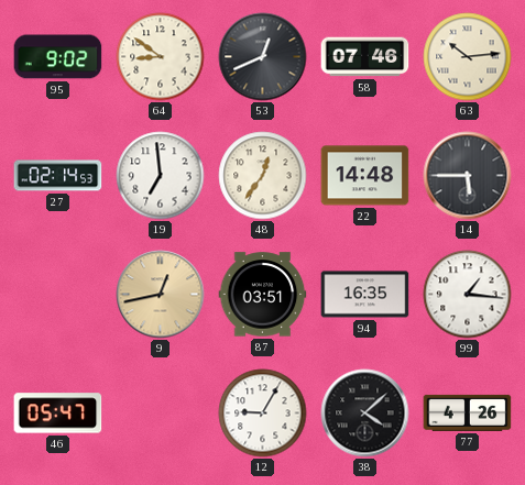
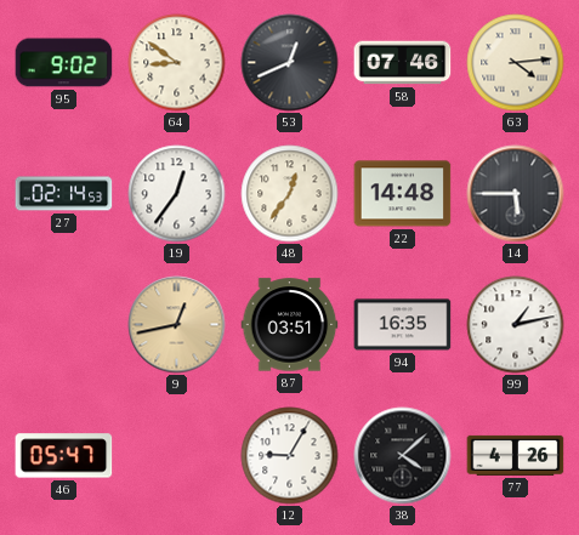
63: 10:14 -> 4:14 (516, 63)
19: 6:59 -> 12:36 (177, 194)
99: 1:16 -> 1:13 (516, 325)
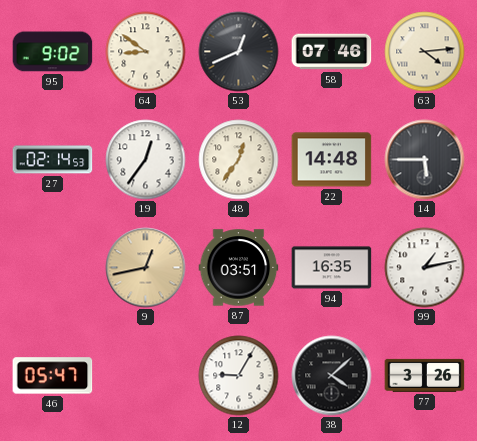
77: 4:26 -> 3:26 (425, 375)
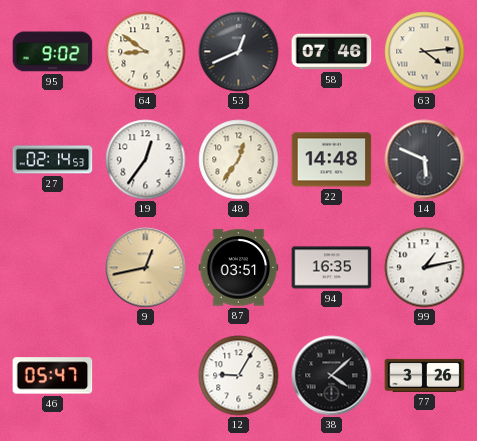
14: 5:45 -> 5:49 (425, 160)
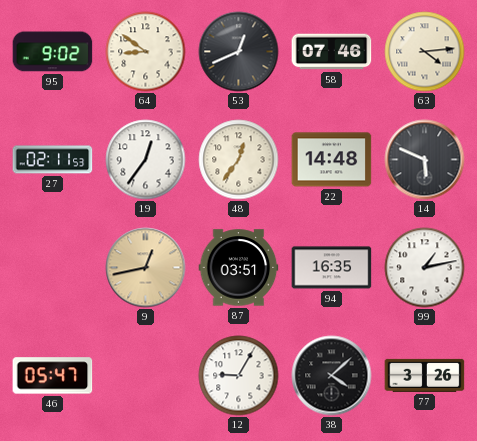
27: 02:14 -> 02:11 (53, 160)
